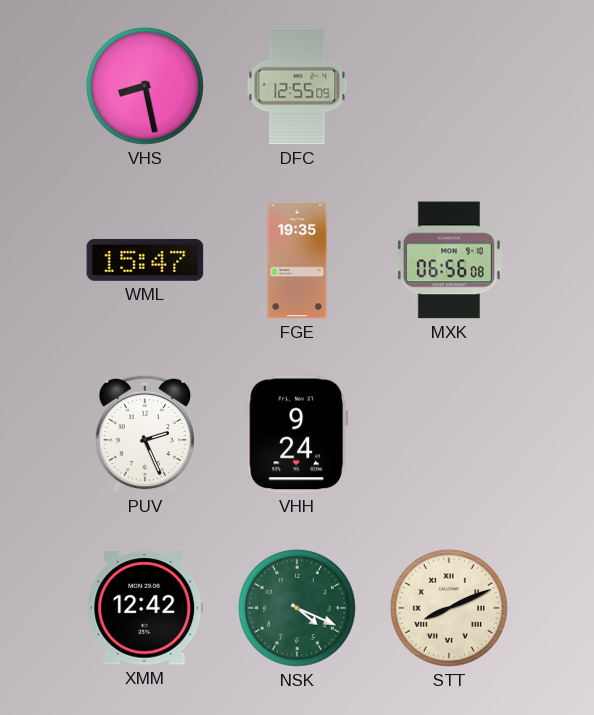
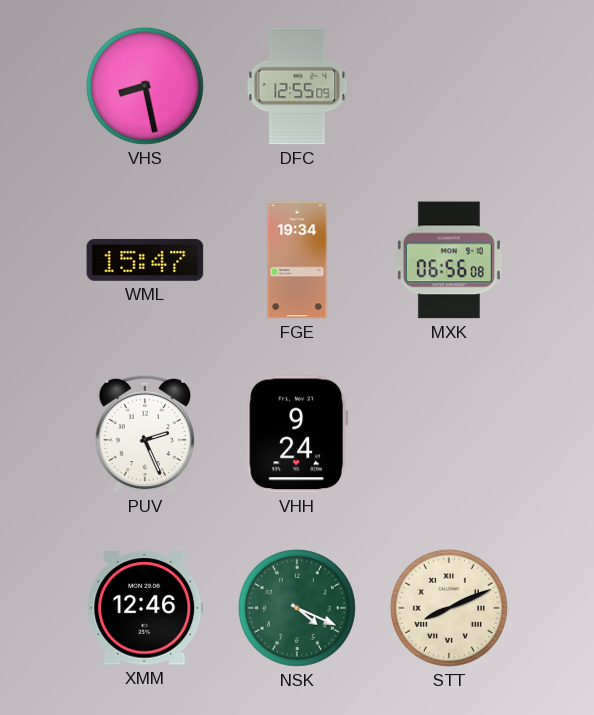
FGE: 19:35 -> 19:34 (297, 260)
XMM: 12:42 -> 12:46 (145, 608)
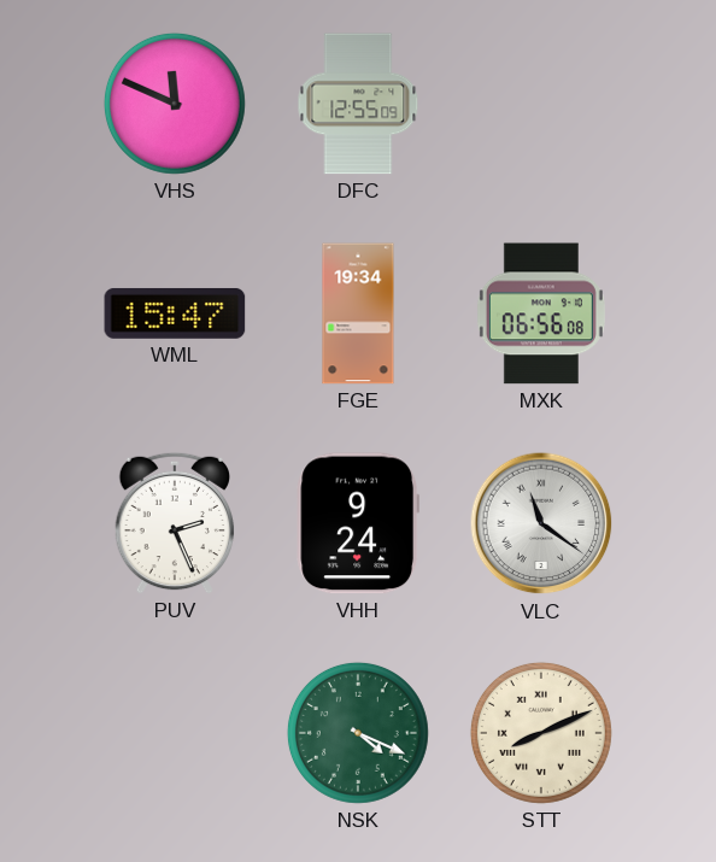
VHS: 8:28 -> 11:49 (175, 104)
VLC: none -> 11:21 (541, 523)
XMM: 12:46 -> none (145, 608)
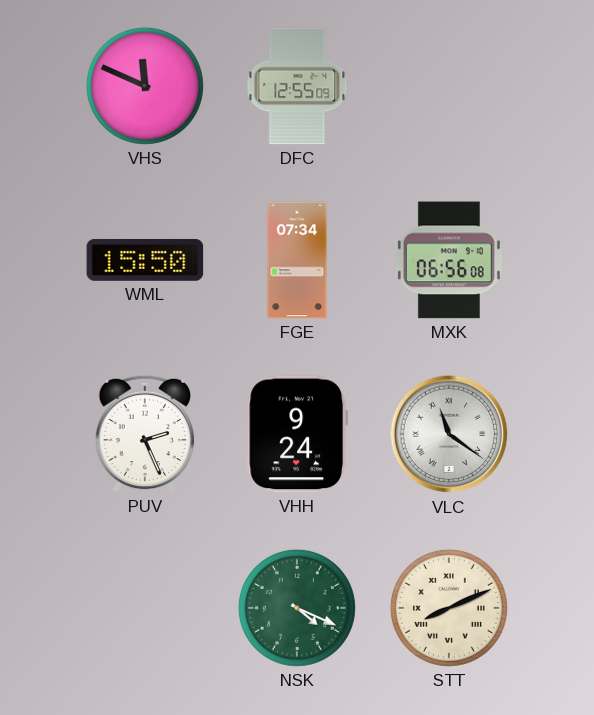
WML: 15:47 -> 15:50 (145, 260)
FGE: 19:34 -> 07:34 (297, 260)
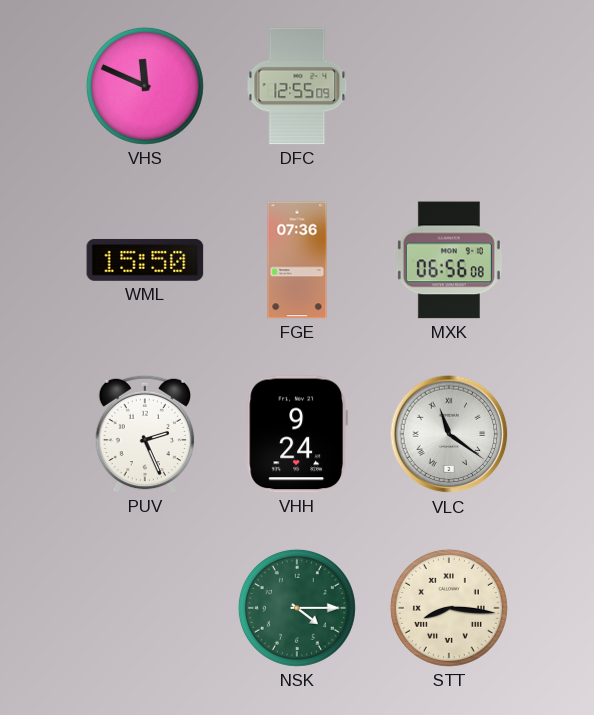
FGE: 07:34 -> 07:36 (297, 260)
NSK: 4:19 -> 4:15 (297, 608)
STT: 8:11 -> 8:16 (449, 608)
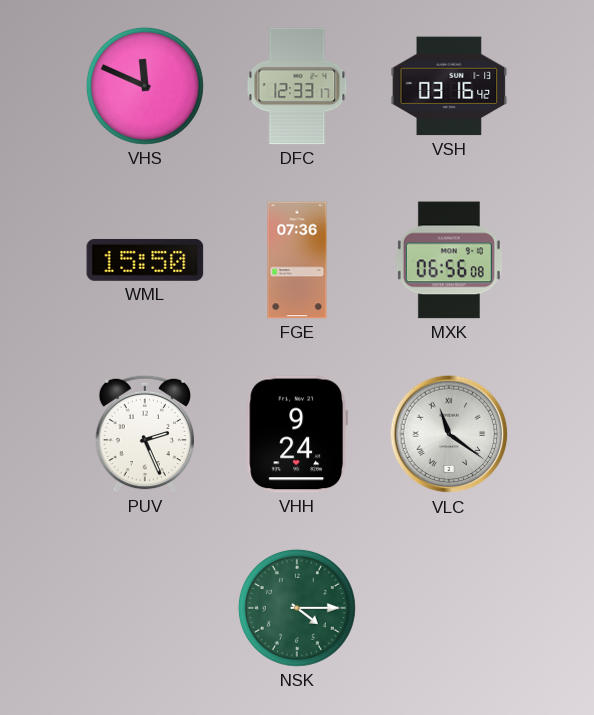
DFC: 12:55 -> 12:33 (297, 86)
VSH: none -> 03:16 (449, 86)
STT: 8:16 -> none (449, 608)
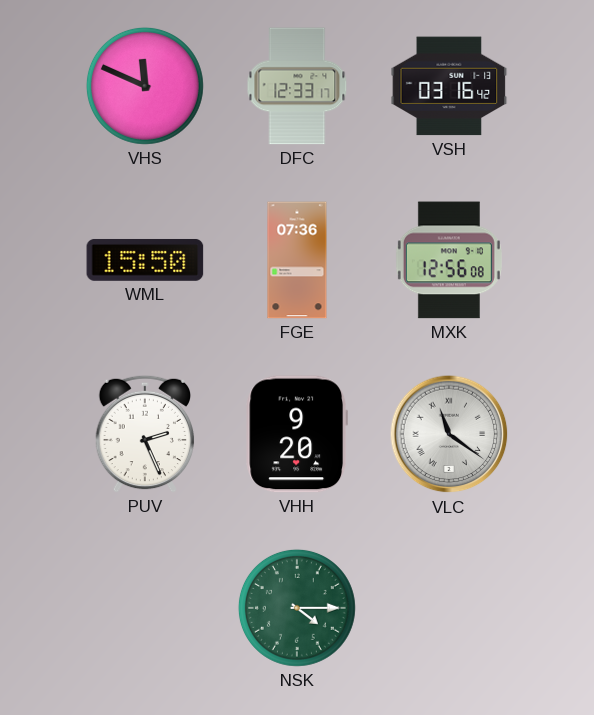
MXK: 06:56 -> 12:56 (449, 260)
VHH: 9:24 -> 9:20 (296, 434)
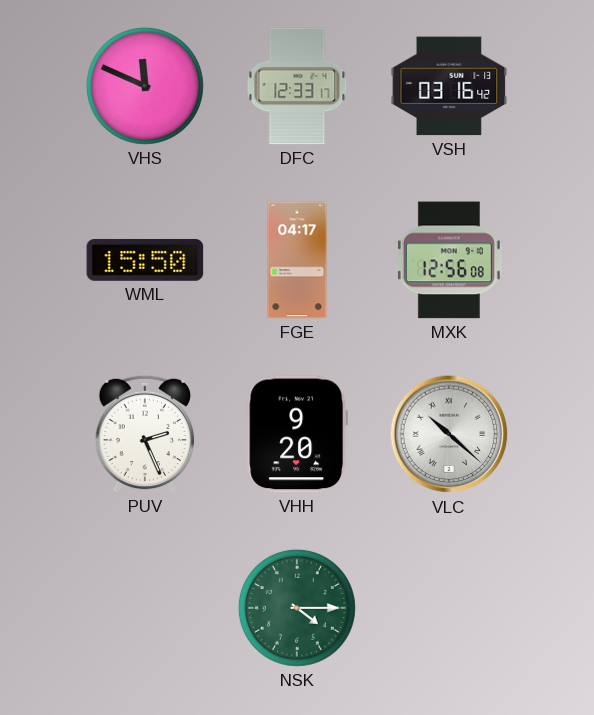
FGE: 07:36 -> 04:17 (297, 260)
VLC: 11:21 -> 10:22 (449, 434)
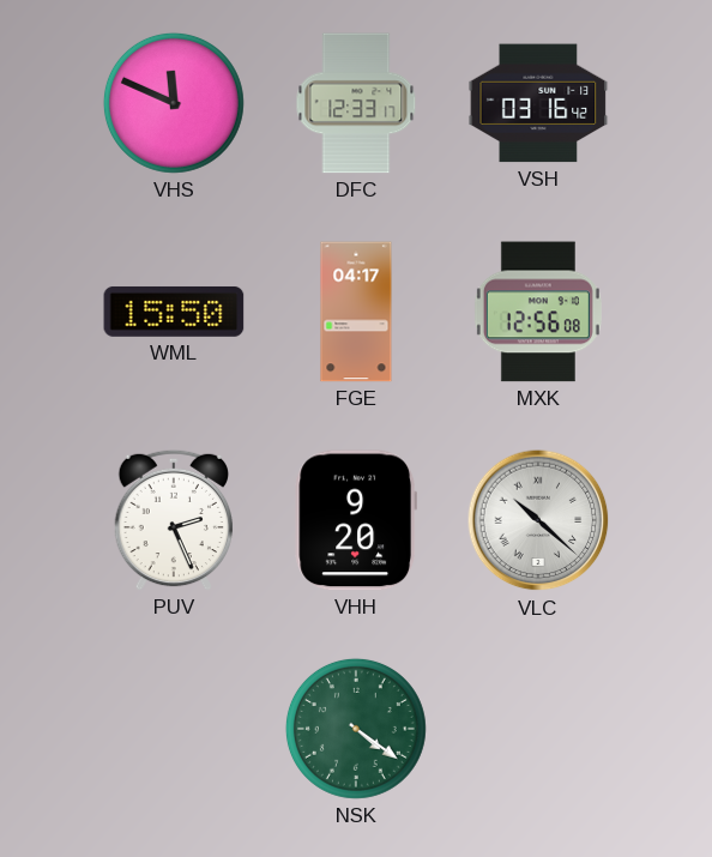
NSK: 4:15 -> 4:21 (356, 729)
